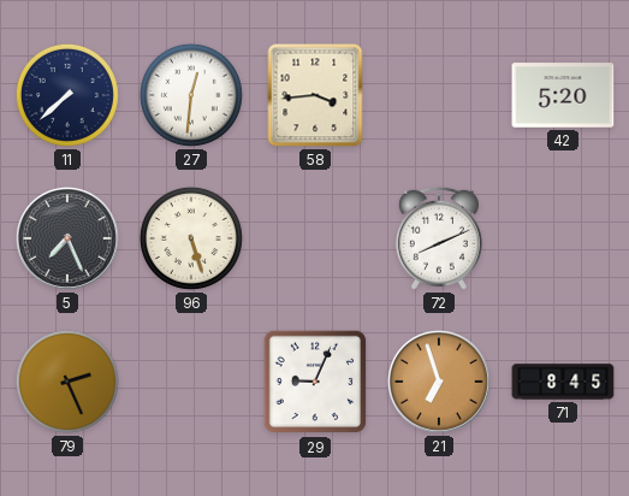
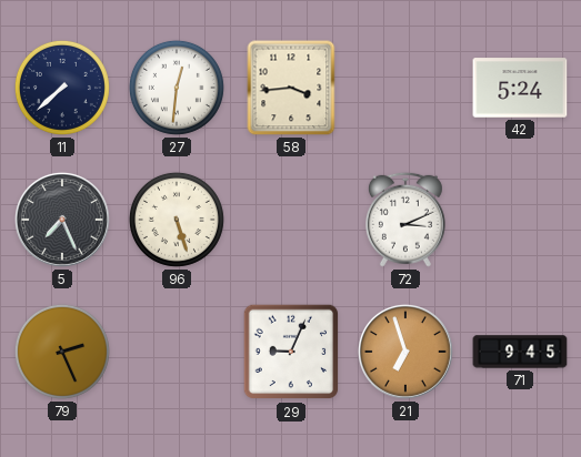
42: 5:20 -> 5:24 (520, 88)
72: 8:11 -> 3:11 (405, 220)
71: 8:45 -> 9:45 (520, 352)
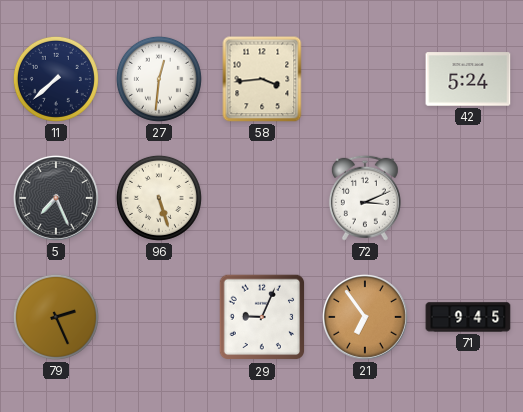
21: 6:57 -> 6:54 (365, 317)
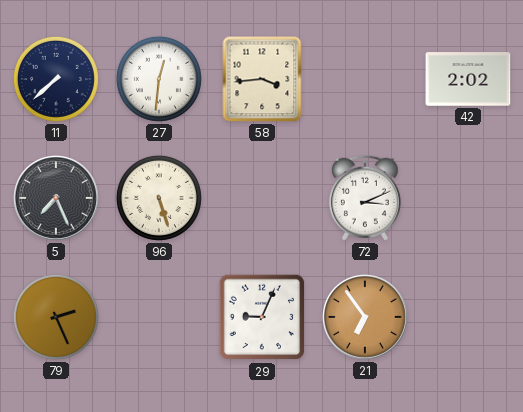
42: 5:24 -> 2:02 (468, 79)
71: 9:45 -> none (468, 317)
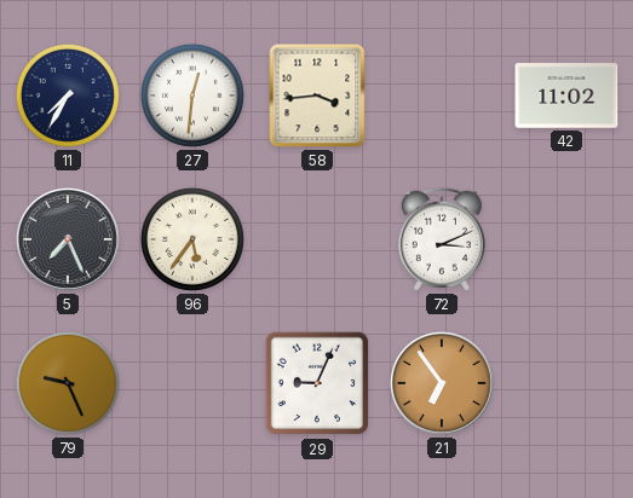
11: 7:38 -> 7:35 (68, 95)
42: 2:02 -> 11:02 (566, 95)
96: 5:27 -> 5:36 (192, 239)
79: 2:26 -> 9:26 (68, 383)
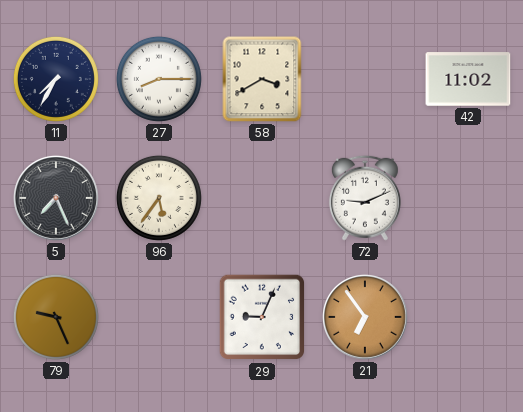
27: 12:31 -> 8:15 (159, 79)
58: 3:44 -> 3:40 (262, 79)
72: 3:11 -> 9:11 (365, 198)
